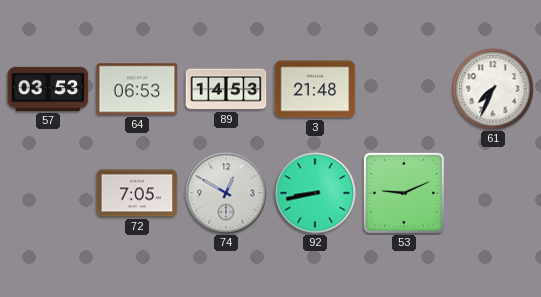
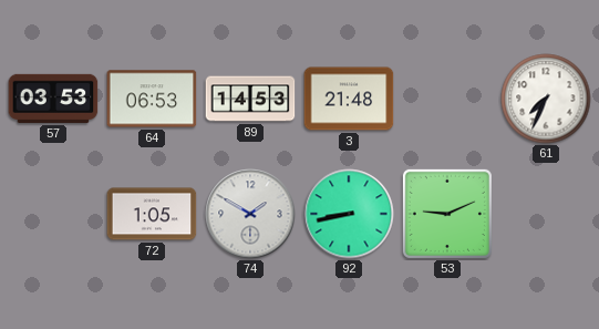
72: 7:05 -> 1:05 (152, 214)
74: 12:50 -> 1:50 (250, 214)
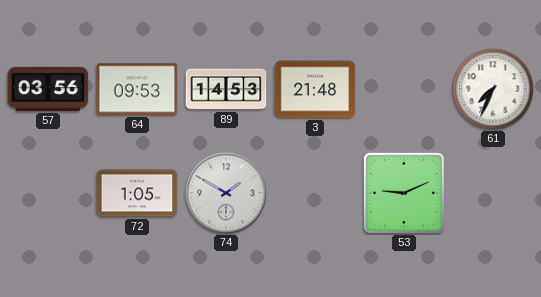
57: 03:53 -> 03:56 (48, 89)
64: 06:53 -> 09:53 (137, 89)
92: 8:43 -> none (349, 214)
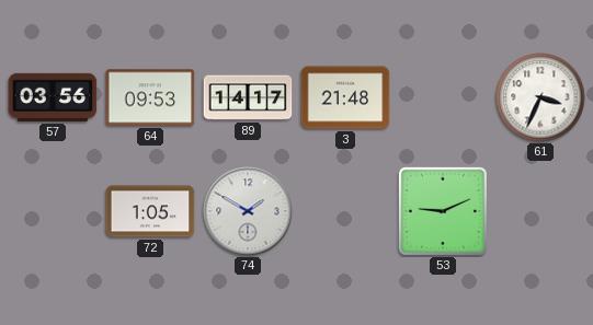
89: 14:53 -> 14:17 (248, 97)
61: 7:34 -> 3:34 (540, 97)
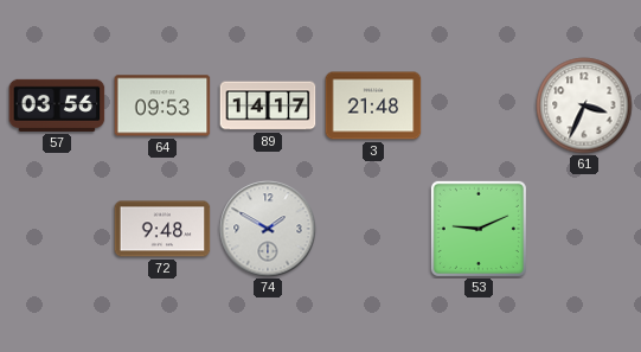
72: 1:05 -> 9:48 (162, 229)
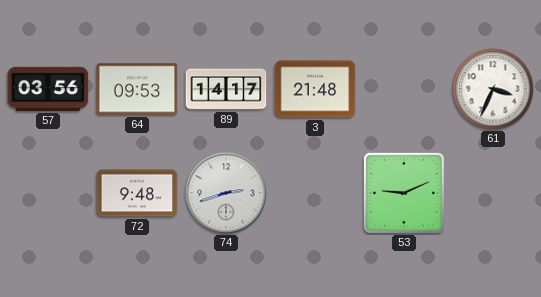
74: 1:50 -> 2:42 (226, 193)
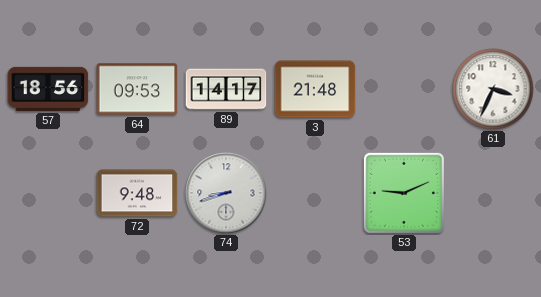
57: 03:56 -> 18:56 (48, 89)
74: 2:42 -> 8:42 (226, 193)
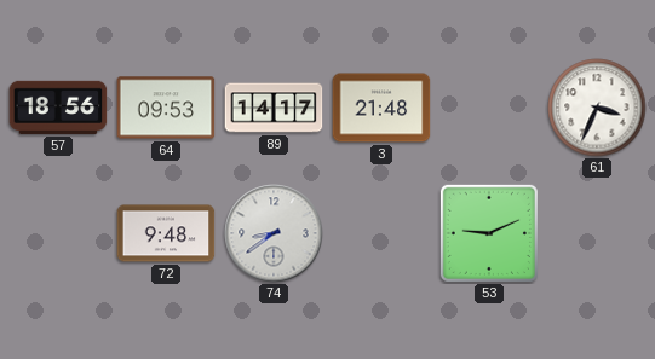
74: 8:42 -> 8:39 (274, 233)
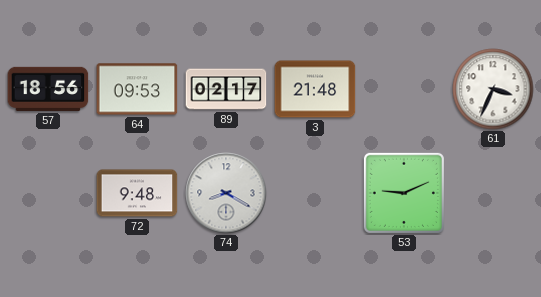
89: 14:17 -> 02:17 (226, 89)
74: 8:39 -> 8:20 (226, 193)
